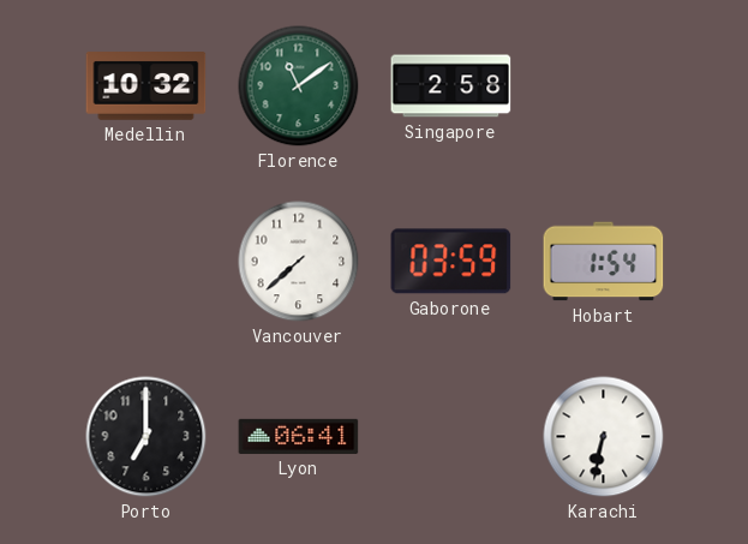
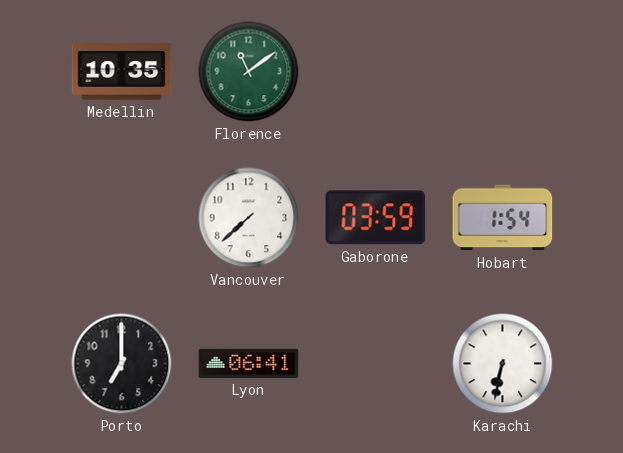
Medellin: 10:32 -> 10:35 (122, 72)
Singapore: 2:58 -> none (451, 86)
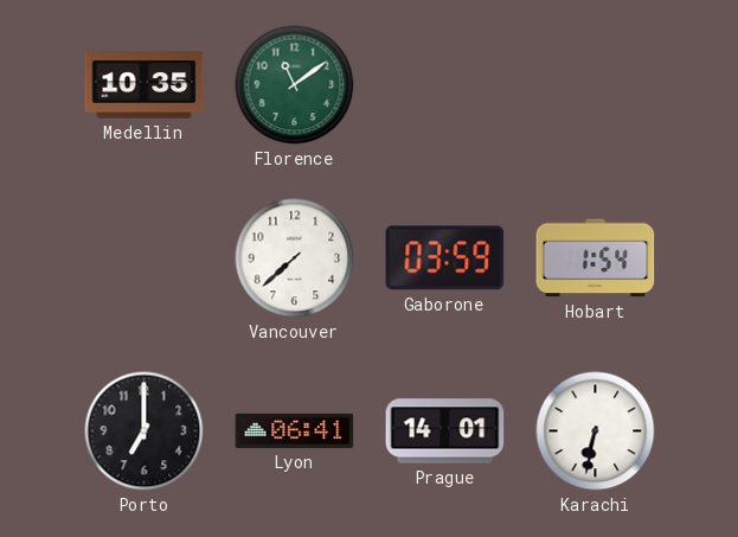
Prague: none -> 14:01 (445, 431)
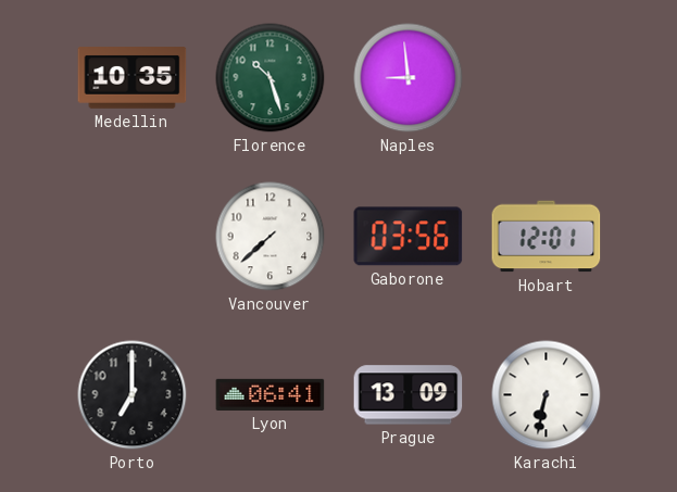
Florence: 11:09 -> 10:27 (271, 78)
Naples: none -> 8:59 (409, 78)
Gaborone: 03:59 -> 03:56 (409, 237)
Hobart: 1:54 -> 12:01 (547, 237)
Prague: 14:01 -> 13:09 (409, 395)
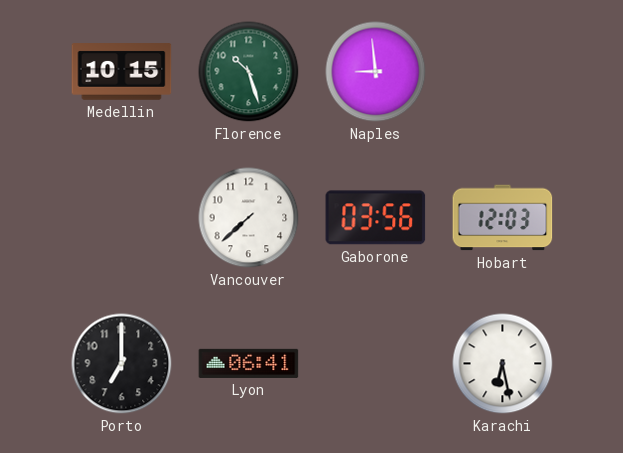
Medellin: 10:35 -> 10:15 (122, 72)
Hobart: 12:01 -> 12:03 (503, 218)
Prague: 13:09 -> none (409, 395)
Karachi: 6:32 -> 6:28 (503, 364)
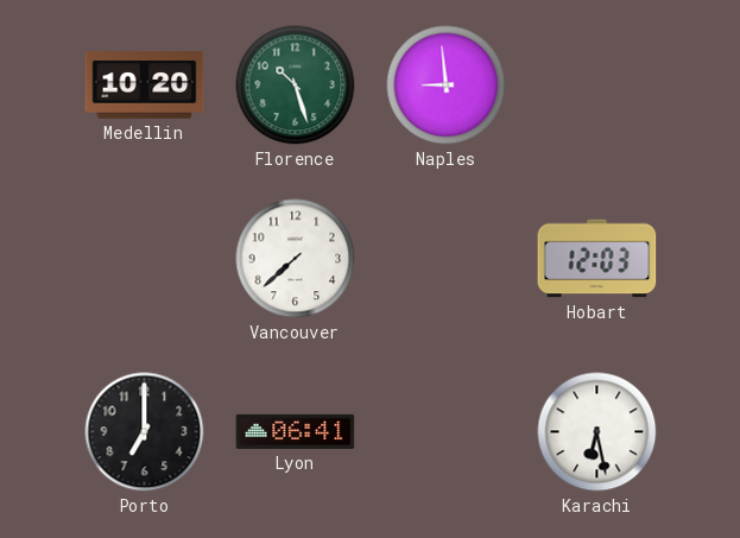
Medellin: 10:15 -> 10:20 (145, 86)
Gaborone: 03:56 -> none (376, 218)
